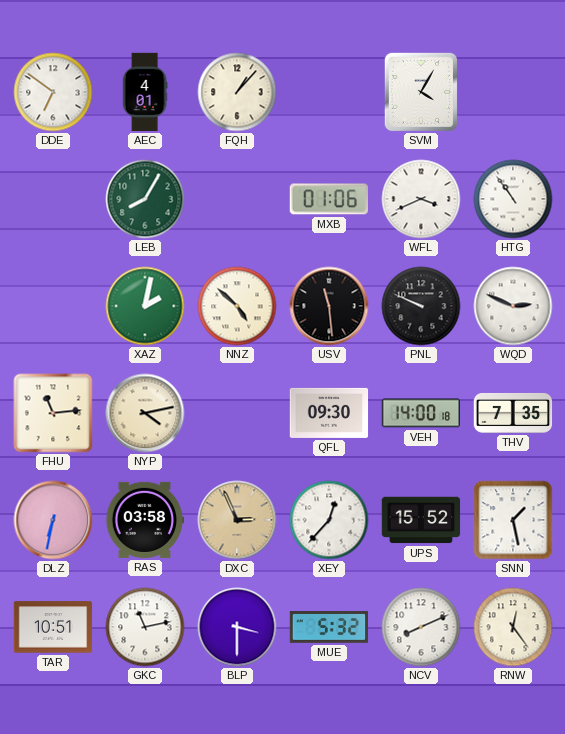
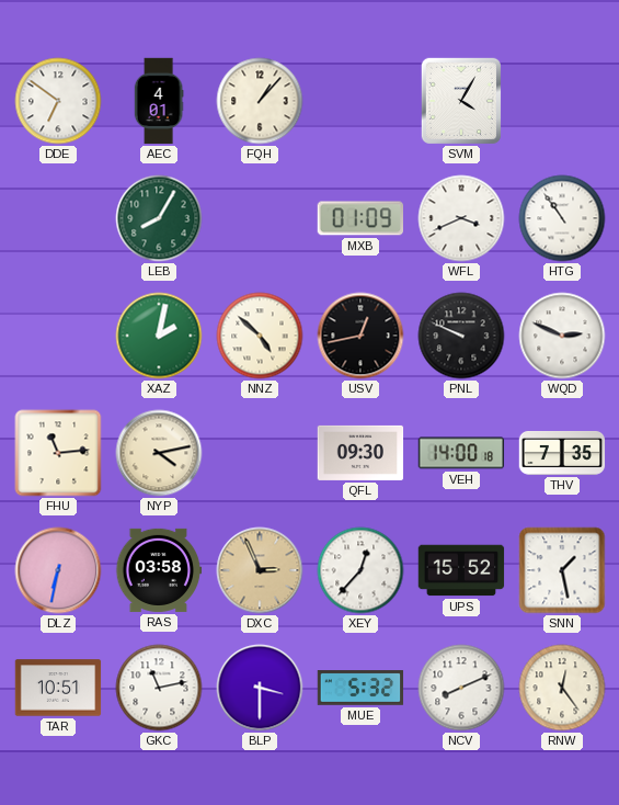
MXB: 01:06 -> 01:09 (359, 218)
USV: 11:29 -> 12:43 (360, 336)
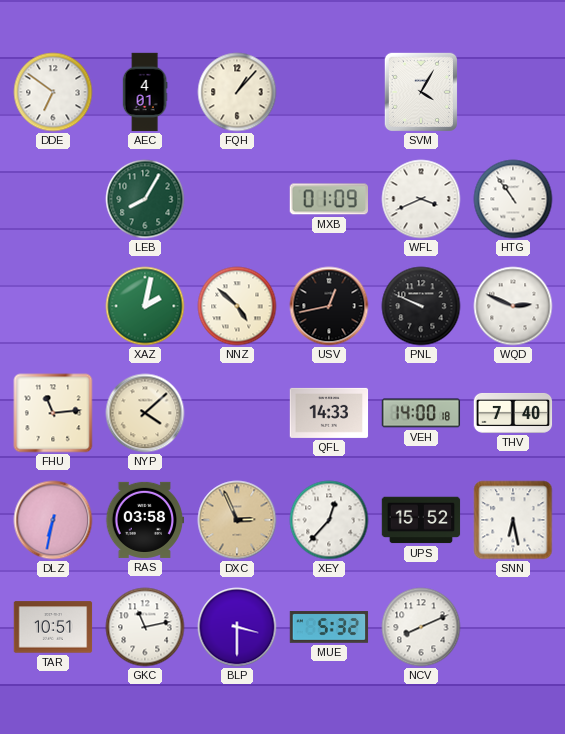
NYP: 4:13 -> 4:08 (145, 413)
QFL: 09:30 -> 14:33 (329, 413)
THV: 7:35 -> 7:40 (513, 413)
SNN: 1:28 -> 6:28 (513, 520)
RNW: 12:24 -> none (562, 688)
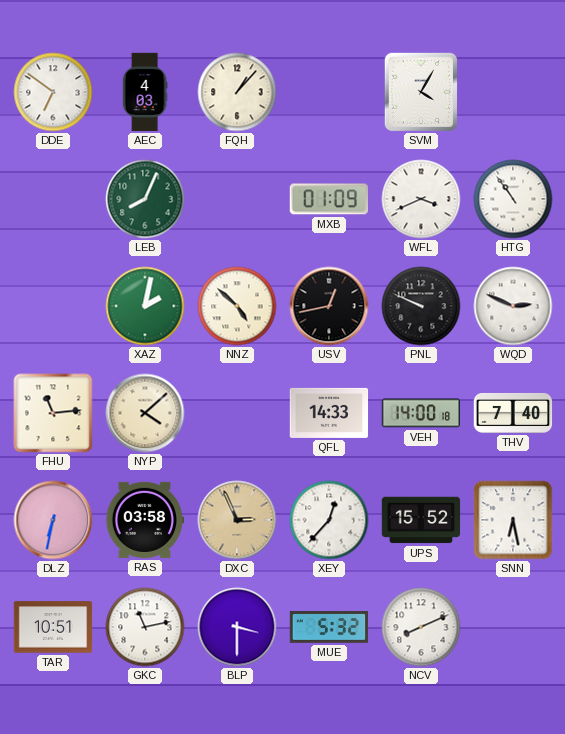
AEC: 4:01 -> 4:03 (145, 92)
LEB: 8:05 -> 8:04 (145, 199)
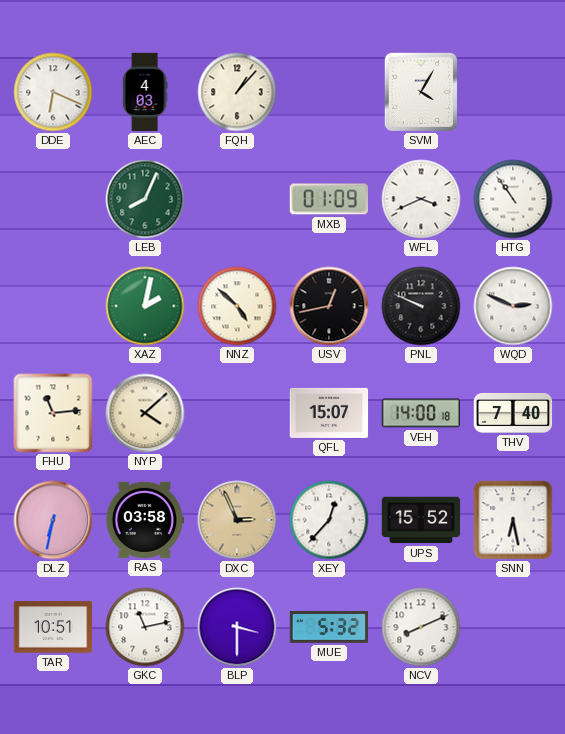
DDE: 6:51 -> 6:19 (53, 92)
QFL: 14:33 -> 15:07 (329, 413)
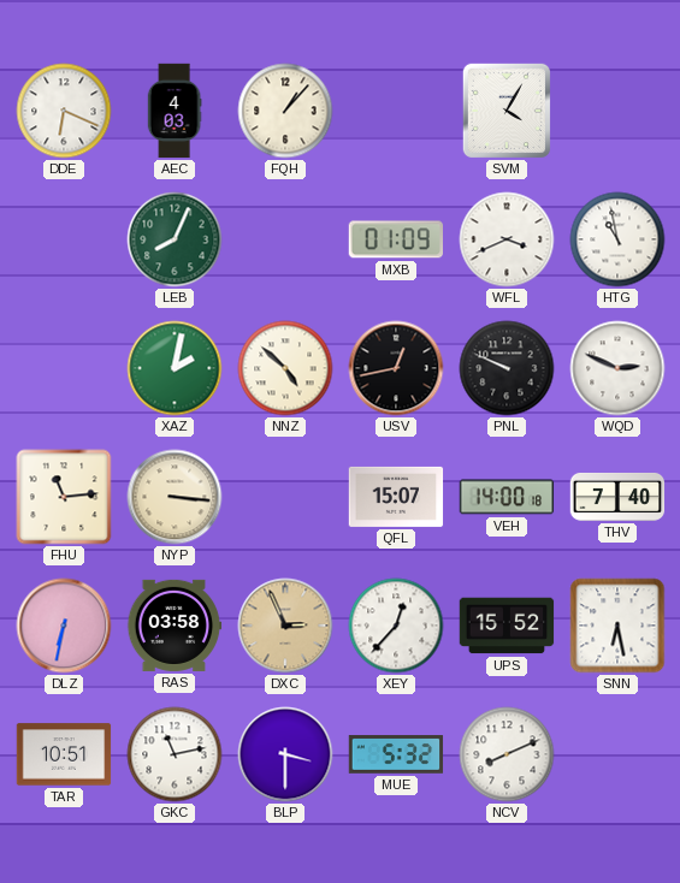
HTG: 10:54 -> 10:58 (617, 239)
NYP: 4:08 -> 3:16 (175, 497)
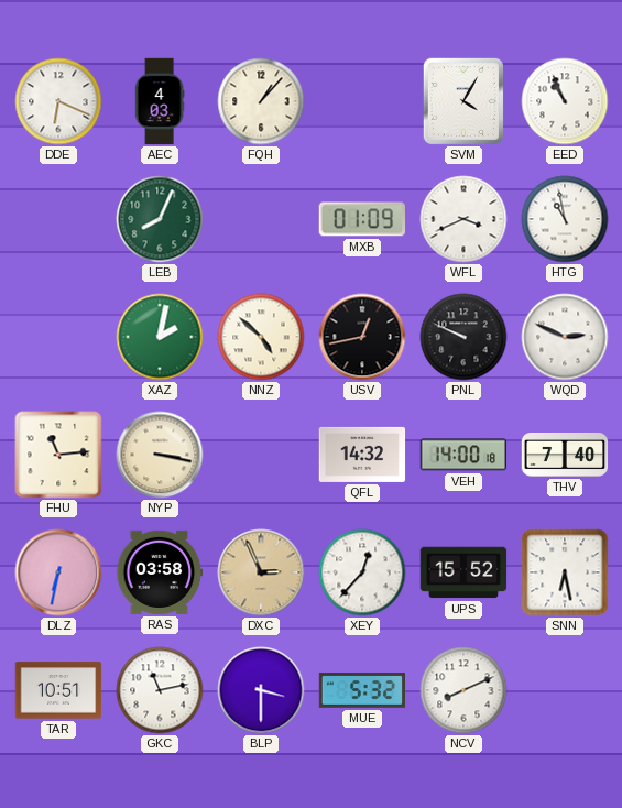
EED: none -> 10:56 (565, 101)
NYP: 3:16 -> 3:17 (160, 455)
QFL: 15:07 -> 14:32 (362, 455)
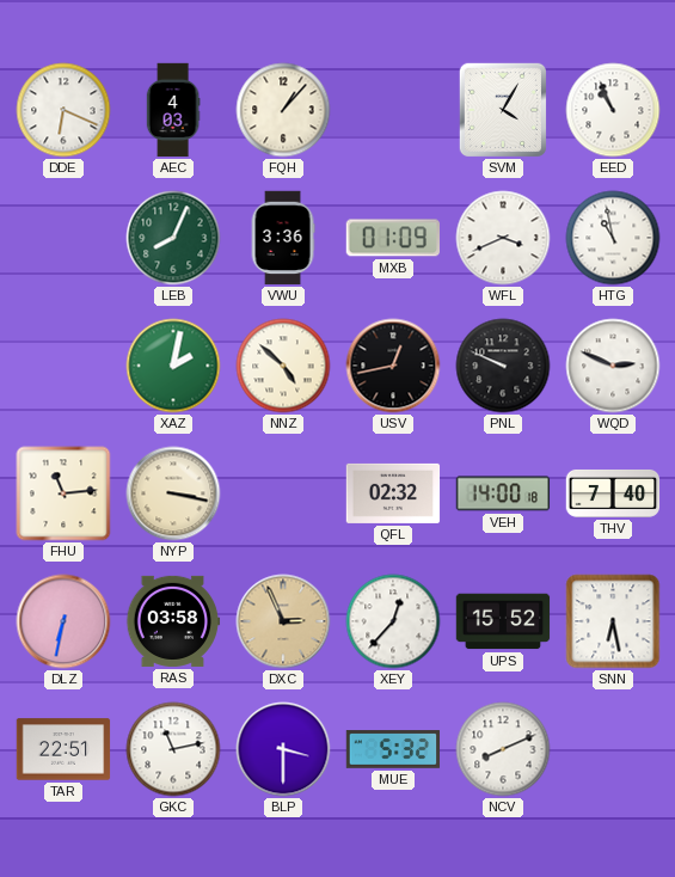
VWU: none -> 3:36 (283, 238)
QFL: 14:32 -> 02:32 (393, 493)
TAR: 10:51 -> 22:51 (63, 749)
